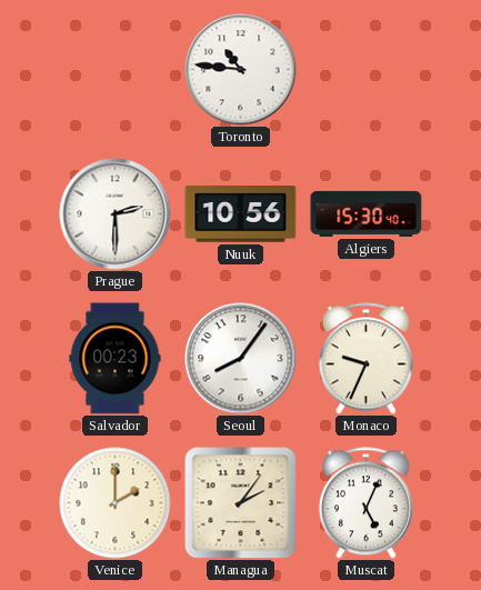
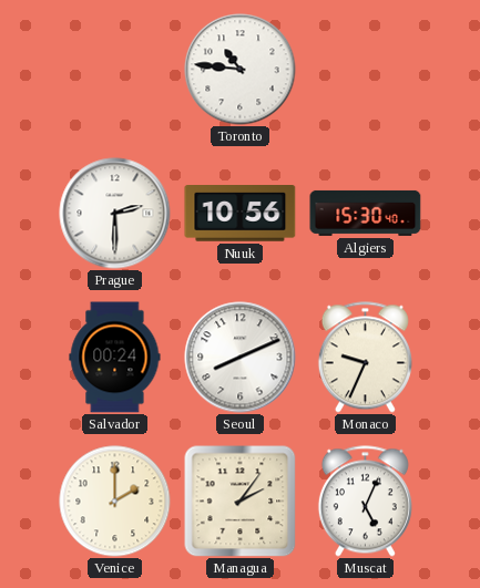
Salvador: 00:23 -> 00:24 (115, 358)
Seoul: 8:06 -> 8:11 (241, 358)
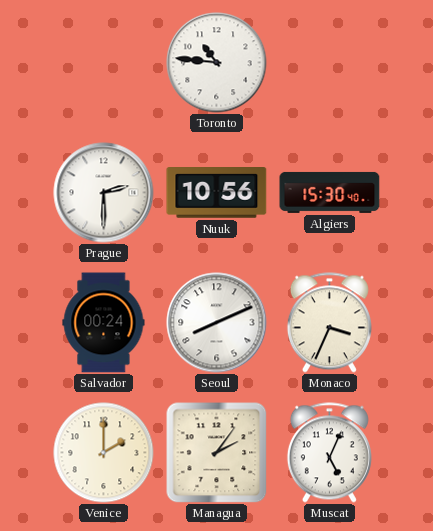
Monaco: 9:34 -> 3:34 (329, 323)
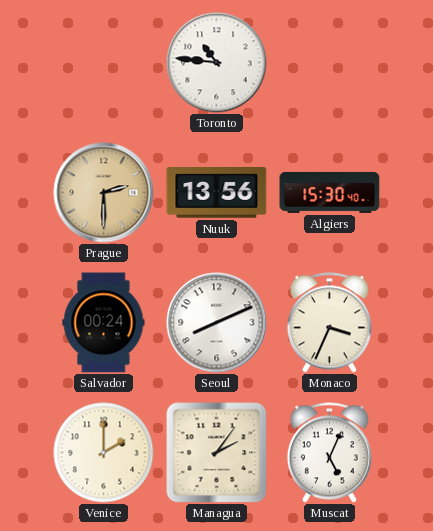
Prague dial: white -> champagne (104, 193)
Nuuk: 10:56 -> 13:56 (217, 193)
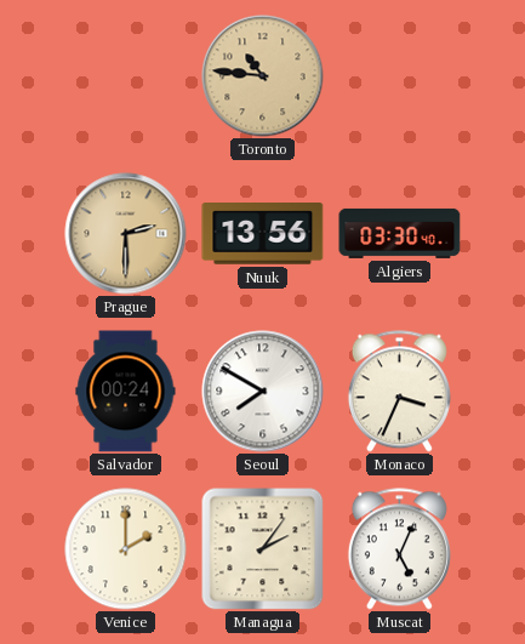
Toronto dial: white -> champagne (263, 76)
Algiers: 15:30 -> 03:30 (400, 233)
Seoul: 8:11 -> 7:50 (263, 392)
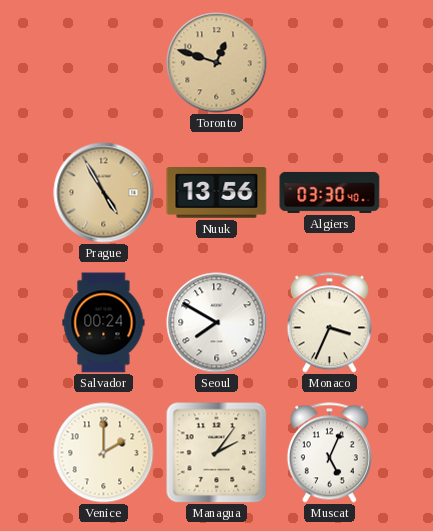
Toronto: 10:46 -> 12:48 (217, 63)
Prague: 2:30 -> 4:55 (104, 193)
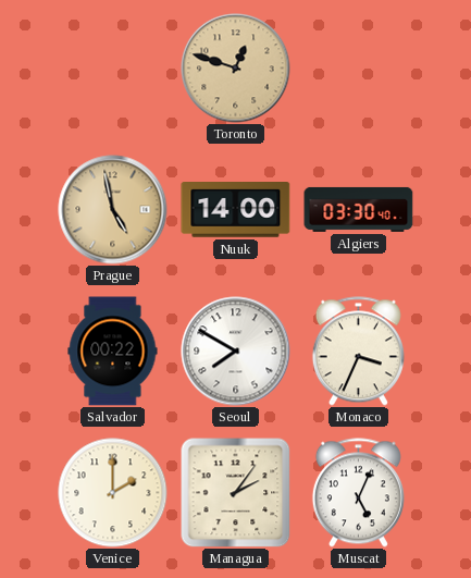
Prague: 4:55 -> 4:58 (113, 210)
Nuuk: 13:56 -> 14:00 (236, 210)
Salvador: 00:24 -> 00:22 (113, 352)
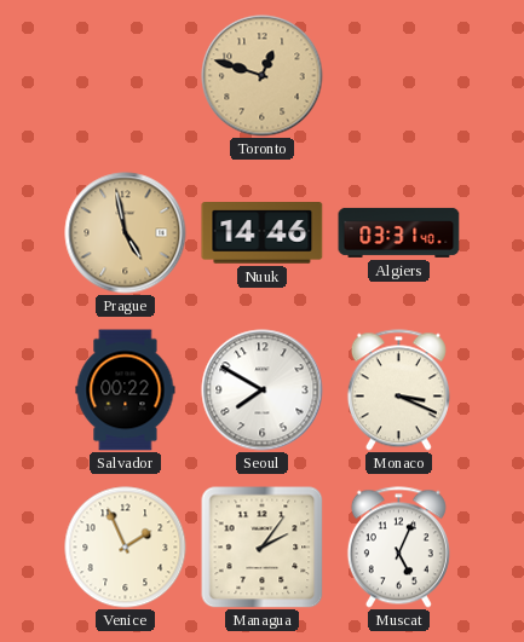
Nuuk: 14:00 -> 14:46 (263, 233)
Algiers: 03:30 -> 03:31 (399, 232)
Monaco: 3:34 -> 3:19 (398, 391)
Venice: 2:00 -> 1:56 (126, 548)
